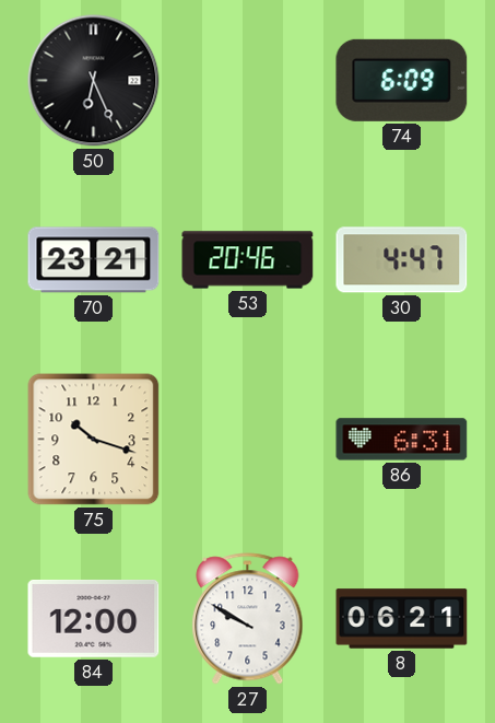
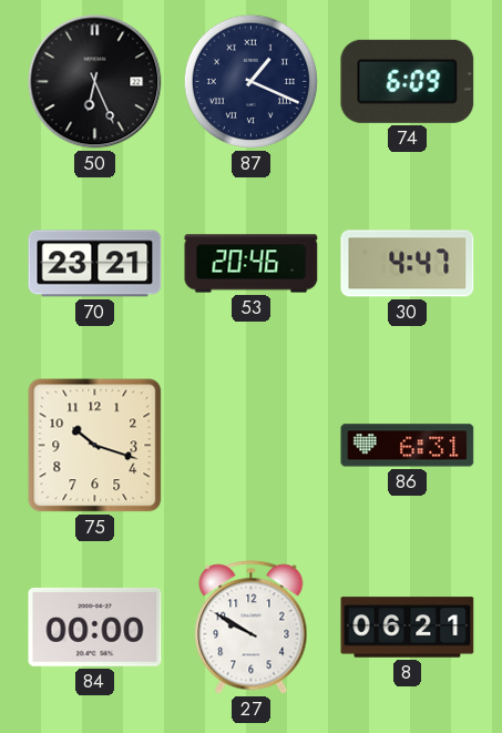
87: none -> 1:19 (250, 81)
84: 12:00 -> 00:00 (95, 627)
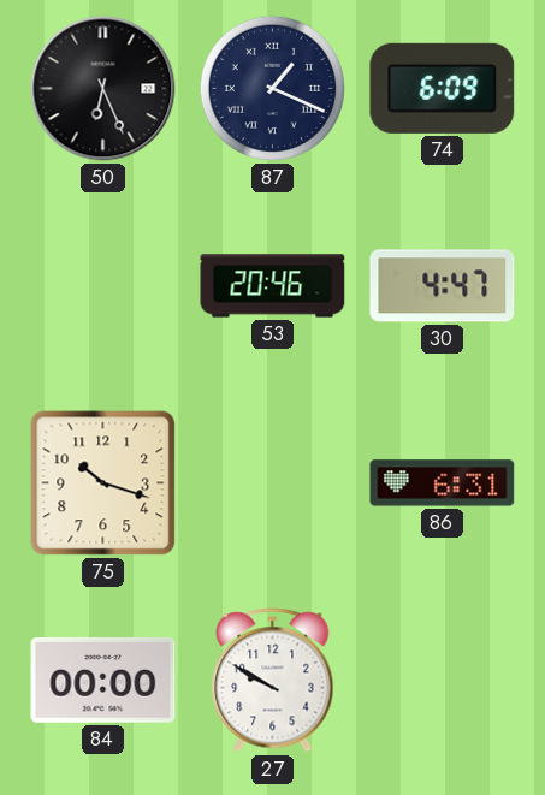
70: 23:21 -> none (95, 264)
8: 06:21 -> none (408, 628)
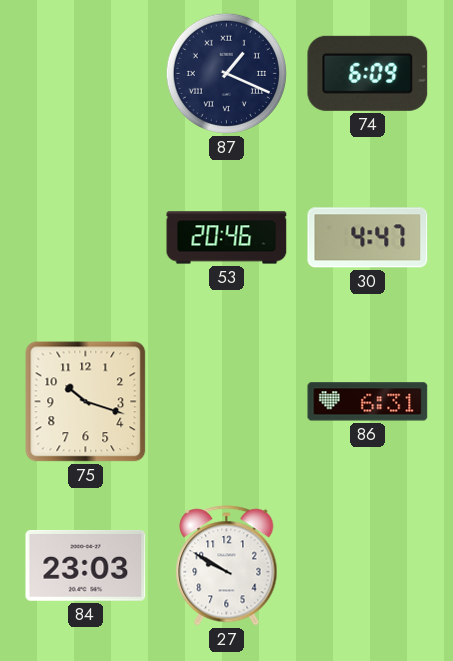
50: 6:26 -> none (103, 89)
84: 00:00 -> 23:03 (86, 565)
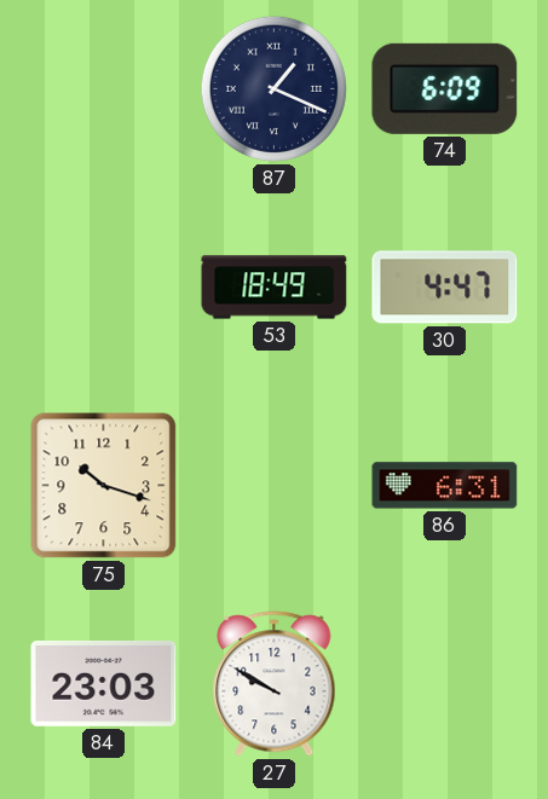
53: 20:46 -> 18:49 (275, 288)
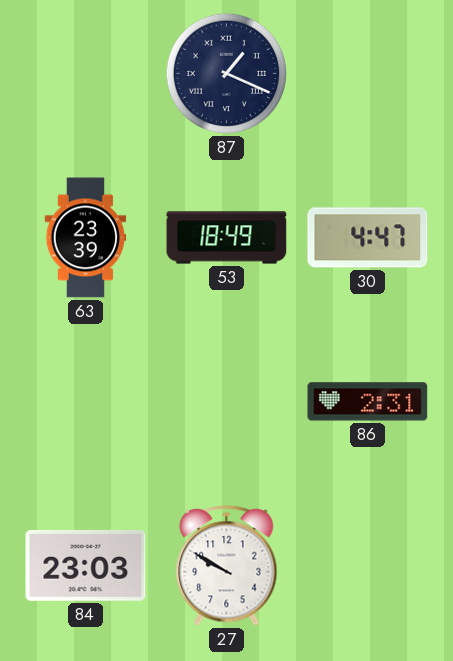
74: 6:09 -> none (445, 88)
63: none -> 23:39 (86, 238)
75: 10:18 -> none (104, 486)
86: 6:31 -> 2:31 (368, 402)
